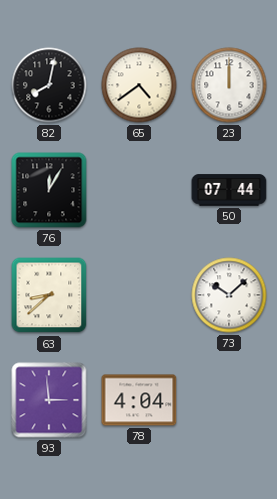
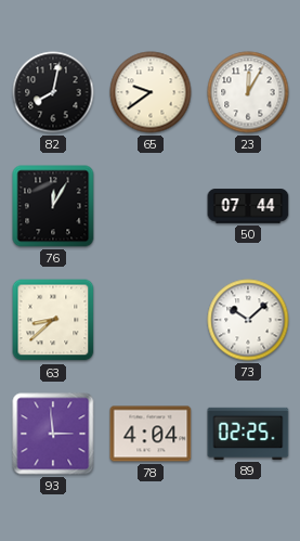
65: 4:39 -> 9:39 (151, 92)
23: 12:00 -> 12:05 (248, 92)
89: none -> 02:25 (248, 434)
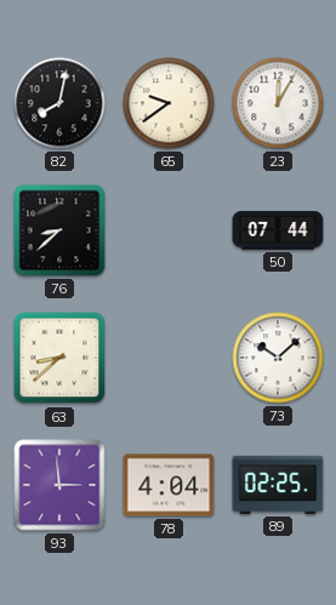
76: 12:05 -> 8:38 (59, 230)
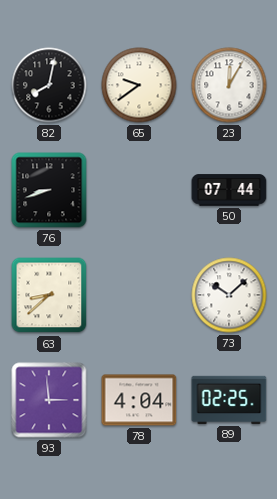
76: 8:38 -> 8:42 (49, 190)
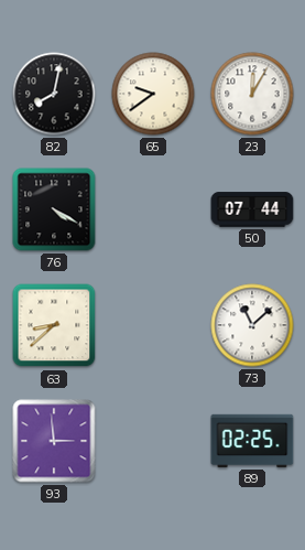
76: 8:42 -> 4:20 (54, 209)
73: 10:08 -> 11:08 (252, 325)
78: 4:04 -> none (139, 400)
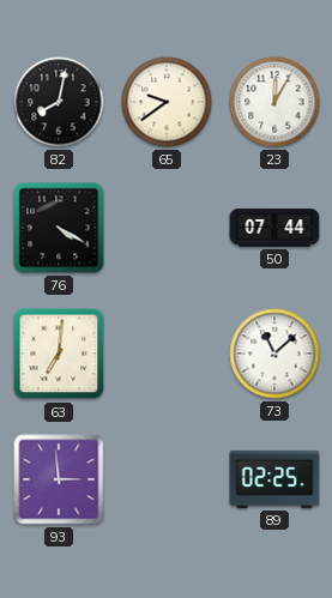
63: 8:38 -> 7:01 (59, 354)
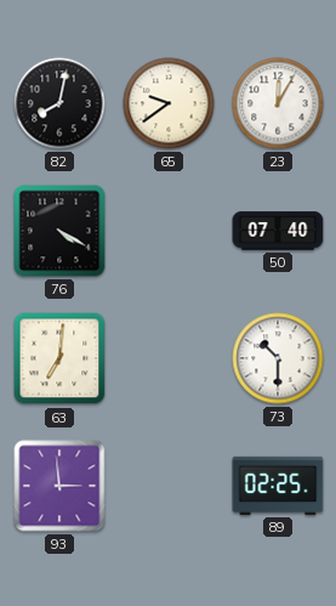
50: 07:44 -> 07:40 (278, 231)
73: 11:08 -> 10:30 (278, 358)
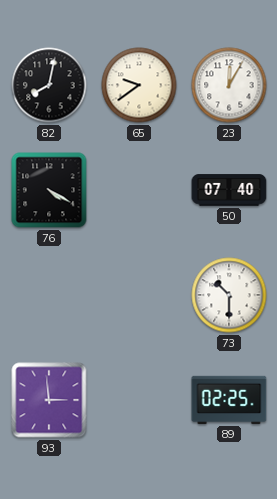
63: 7:01 -> none (59, 358)
